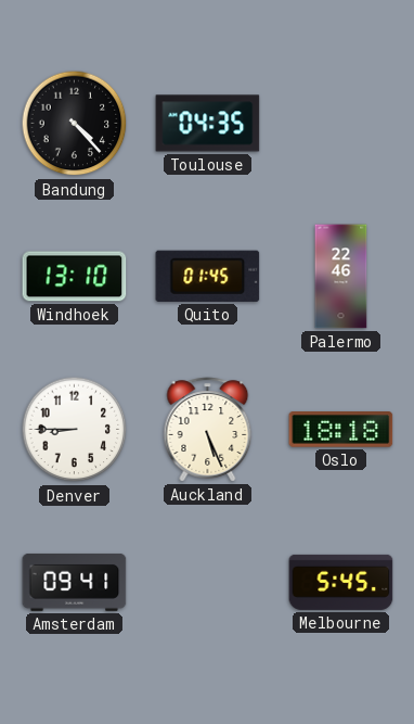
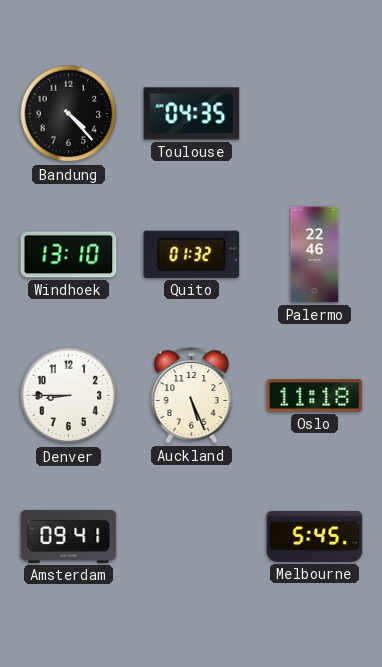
Quito: 01:45 -> 01:32 (192, 254)
Oslo: 18:18 -> 11:18 (315, 396)
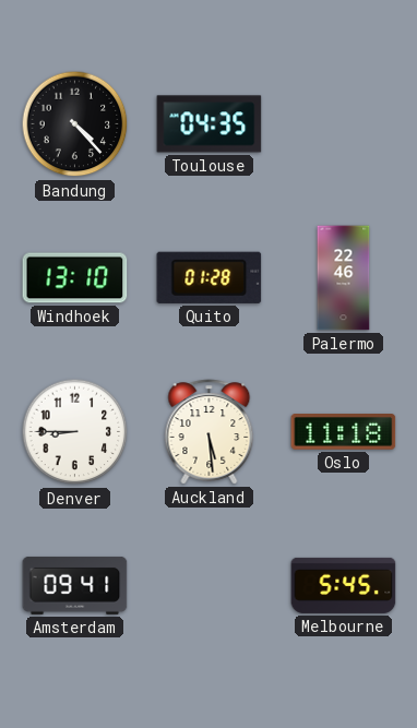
Quito: 01:32 -> 01:28 (210, 277)
Auckland: 5:26 -> 5:29 (210, 432)
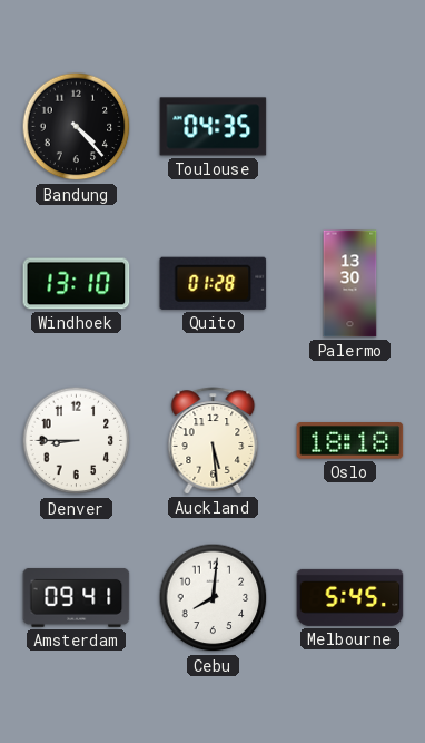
Palermo: 22:46 -> 13:30 (350, 284)
Oslo: 11:18 -> 18:18 (350, 441)
Cebu: none -> 8:01 (214, 598)
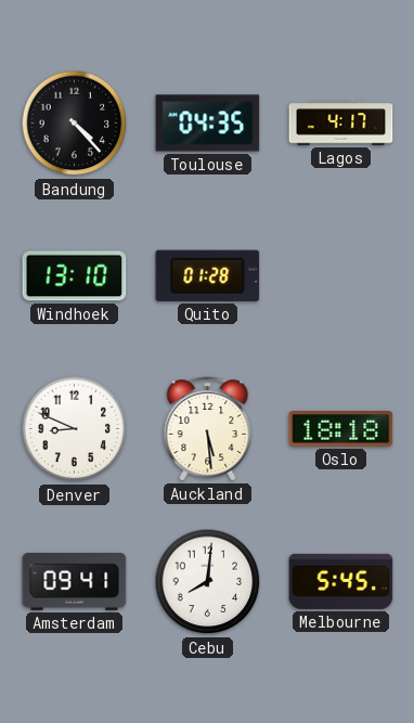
Lagos: none -> 4:17 (341, 124)
Palermo: 13:30 -> none (350, 284)
Denver: 8:45 -> 8:49 (75, 429)
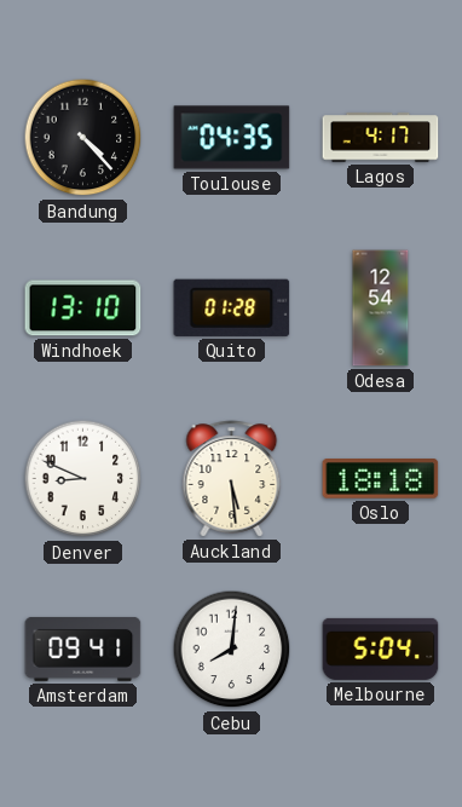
Odesa: none -> 12:54 (381, 309)
Melbourne: 5:45 -> 5:04 (381, 649)
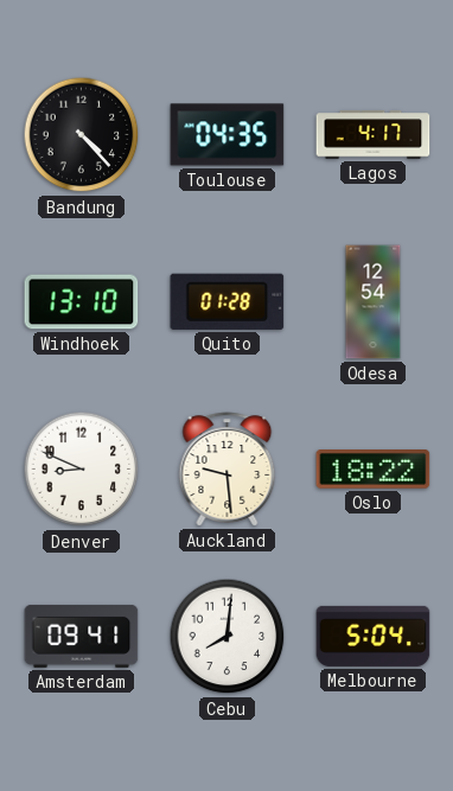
Auckland: 5:29 -> 9:29 (228, 470)
Oslo: 18:18 -> 18:22 (374, 470)
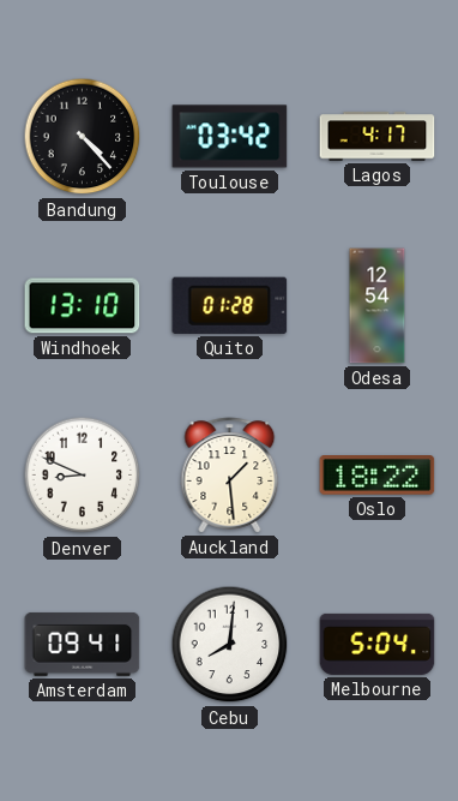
Toulouse: 04:35 -> 03:42 (230, 137)
Auckland: 9:29 -> 1:29 (230, 476)
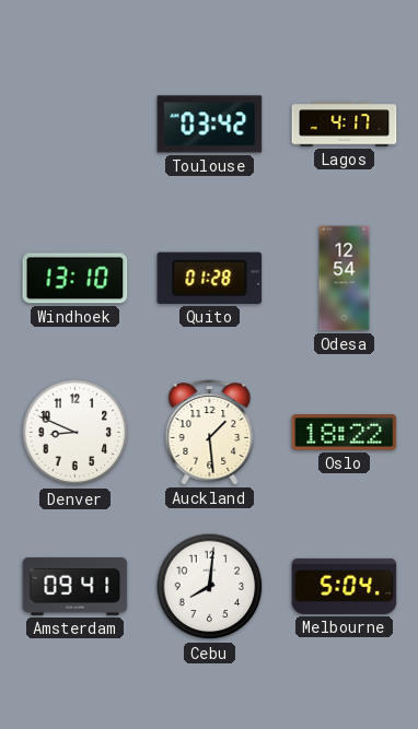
Bandung: 4:23 -> none (83, 137)
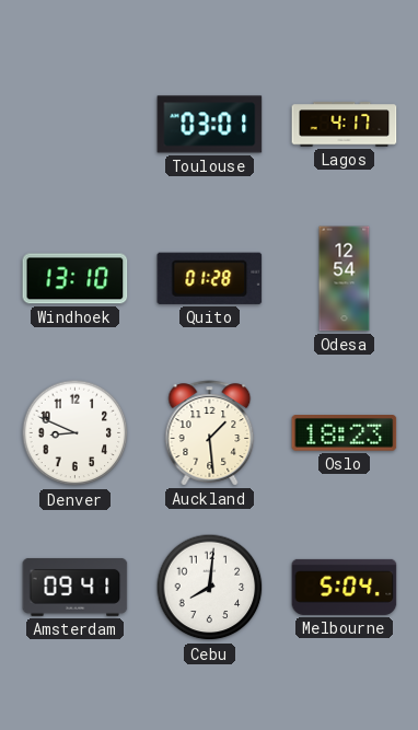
Toulouse: 03:42 -> 03:01 (210, 125)
Oslo: 18:22 -> 18:23 (345, 433)
